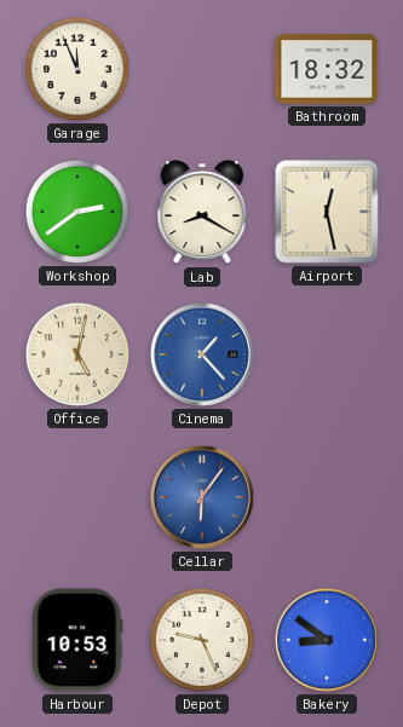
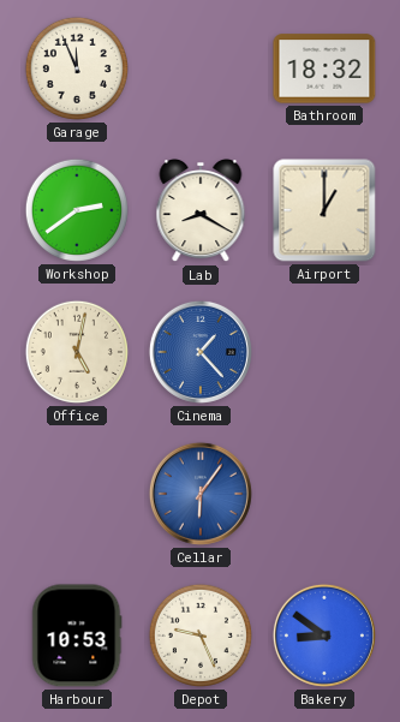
Airport: 12:28 -> 1:00 (324, 210)
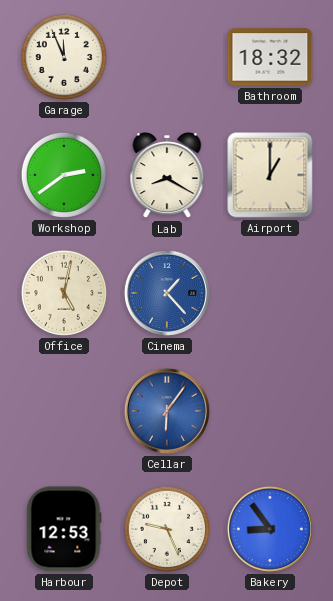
Harbour: 10:53 -> 12:53 (64, 529)
Bakery: 8:51 -> 8:54 (270, 529)
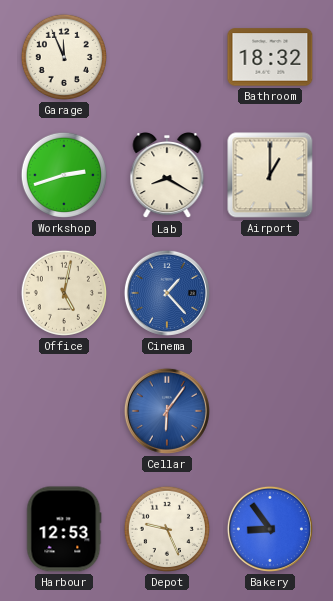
Workshop: 2:39 -> 2:42 (64, 175)
